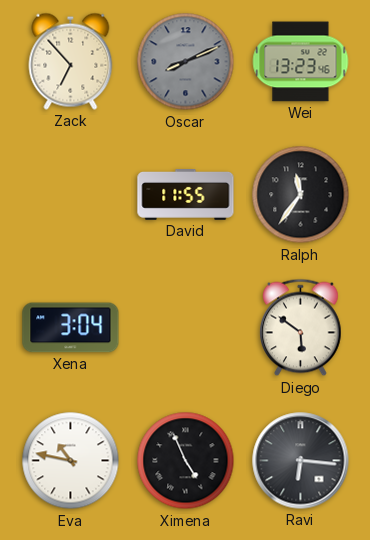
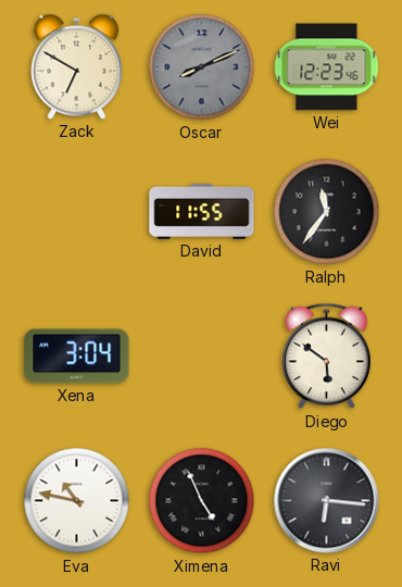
Zack: 6:53 -> 6:50 (77, 66)
Wei: 13:23 -> 12:23 (327, 67)
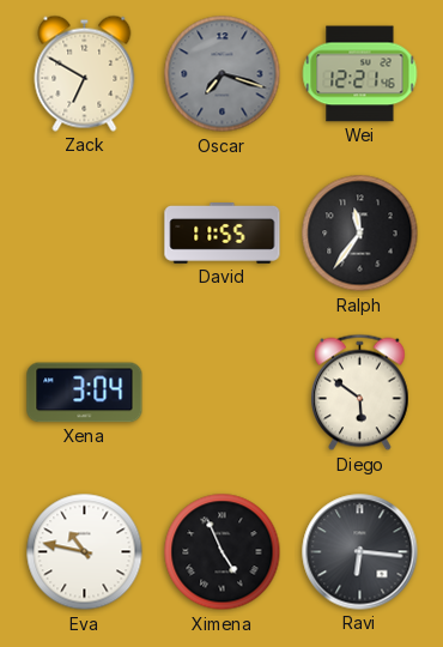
Oscar: 8:11 -> 7:18 (223, 74)
Wei: 12:23 -> 12:21 (360, 74)
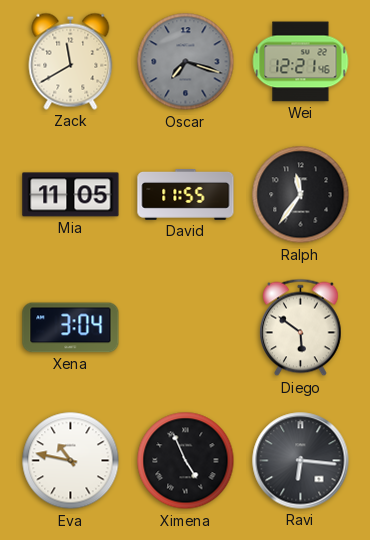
Zack: 6:50 -> 11:40 (71, 61)
Mia: none -> 11:05 (71, 195)
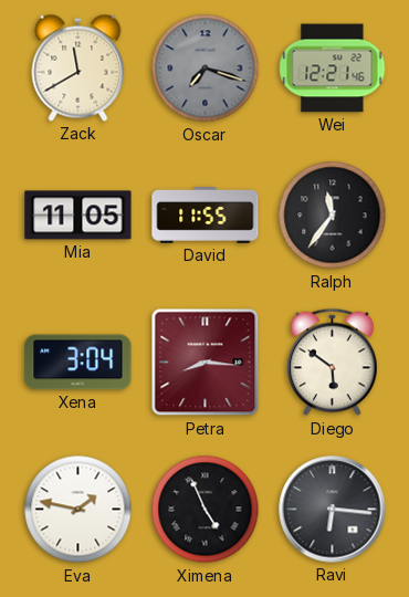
Petra: none -> 8:16 (206, 363)
Eva: 10:47 -> 1:47 (78, 510)
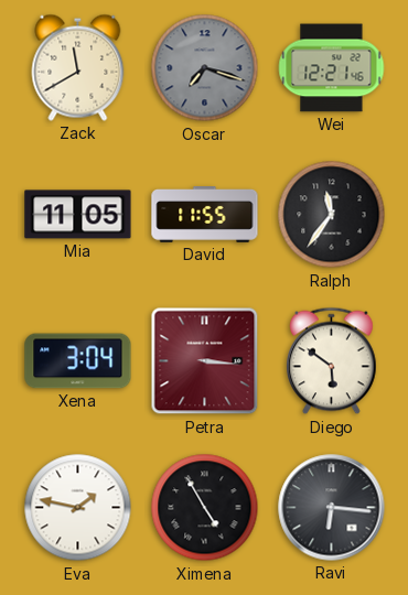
Petra: 8:16 -> 3:16 (205, 361)
Ximena: 4:56 -> 4:55 (205, 508)
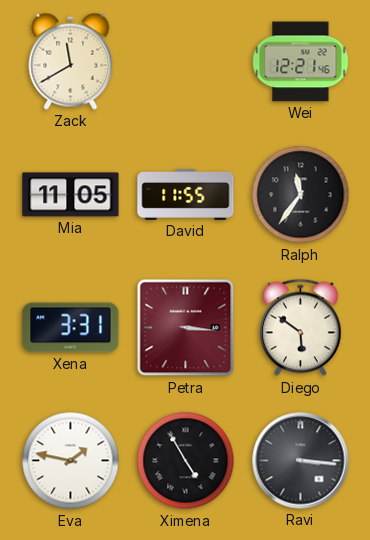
Oscar: 7:18 -> none (205, 68)
Xena: 3:04 -> 3:31 (71, 328)
Ravi: 6:16 -> 3:16 (301, 461)
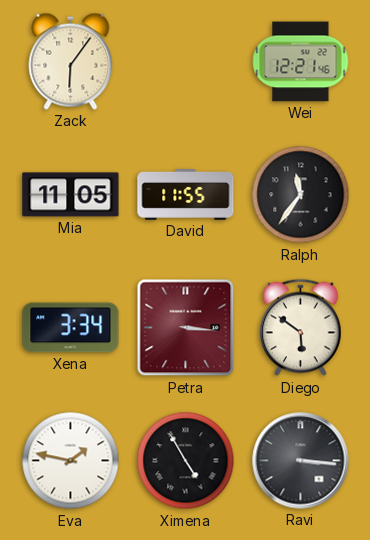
Zack: 11:40 -> 6:06 (71, 61)
Xena: 3:31 -> 3:34 (71, 328)
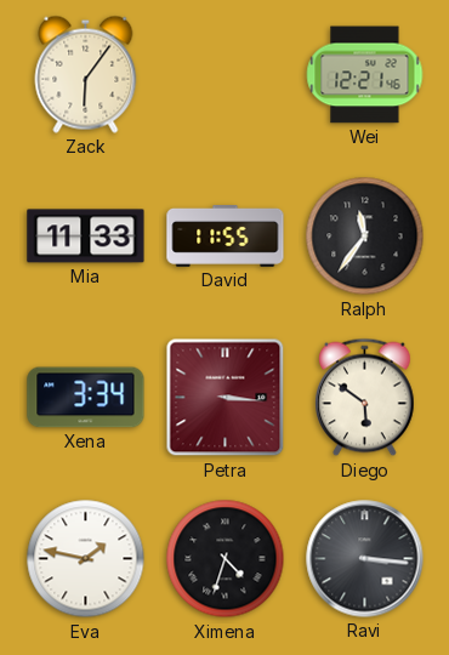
Mia: 11:05 -> 11:33 (86, 237)
Ximena: 4:55 -> 4:33 (226, 559)
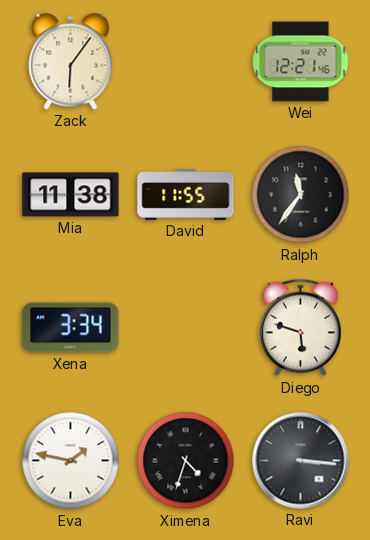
Mia: 11:33 -> 11:38 (71, 195)
Petra: 3:16 -> none (226, 398)
Diego: 5:51 -> 5:48 (301, 328)
